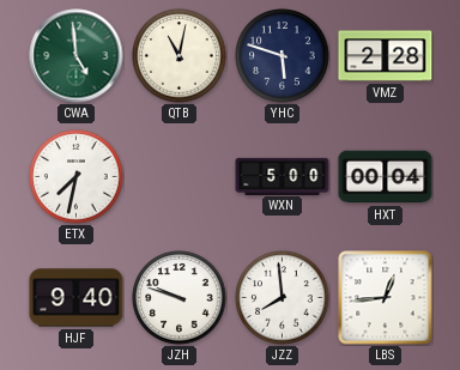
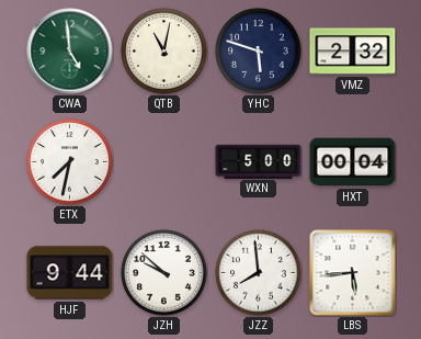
VMZ: 2:28 -> 2:32 (353, 52)
HJF: 9:40 -> 9:44 (70, 273)
JZH: 9:48 -> 9:52 (164, 273)
LBS: 12:44 -> 5:44 (353, 273)
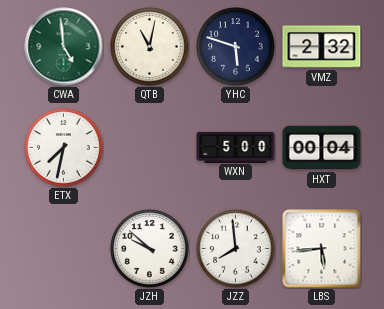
HJF: 9:44 -> none (70, 273)
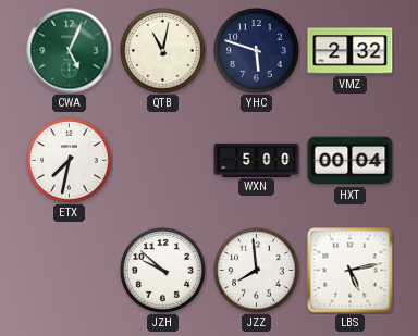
CWA: 4:59 -> 5:04 (70, 51)
LBS: 5:44 -> 5:13 (351, 271)
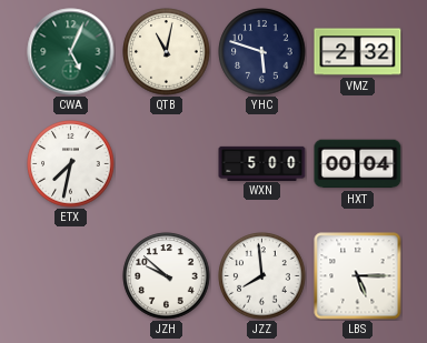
LBS: 5:13 -> 5:15 (358, 276)
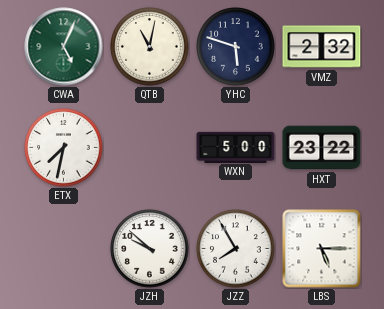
HXT: 00:04 -> 23:22 (322, 148)
JZZ: 7:59 -> 7:55 (236, 249)
